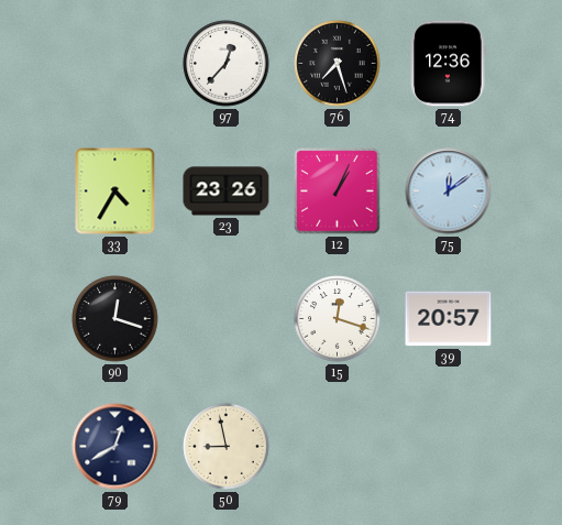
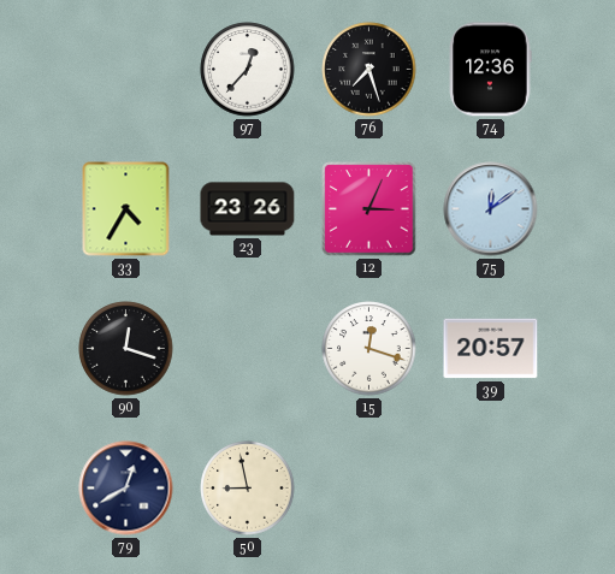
12: 1:04 -> 3:04 (369, 209)
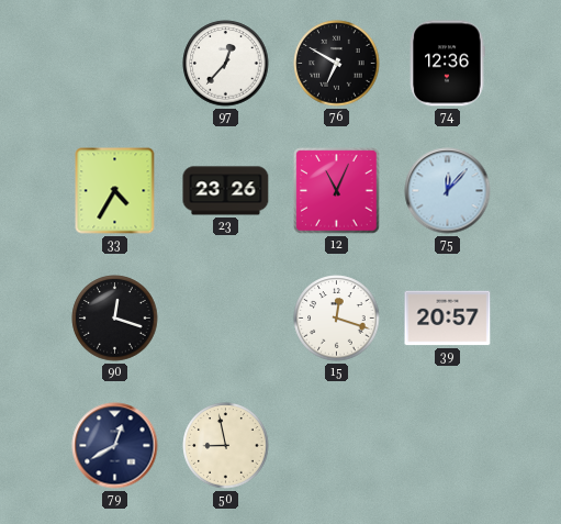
76: 7:27 -> 6:50 (337, 64)
12: 3:04 -> 11:04 (337, 191)
75: 12:09 -> 12:07 (448, 191)
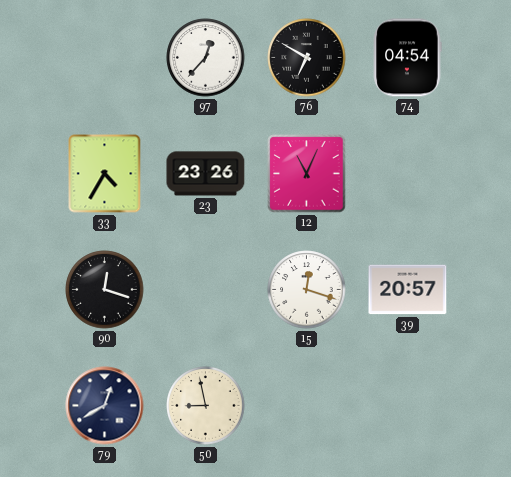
74: 12:36 -> 04:54 (407, 58)
75: 12:07 -> none (448, 191)
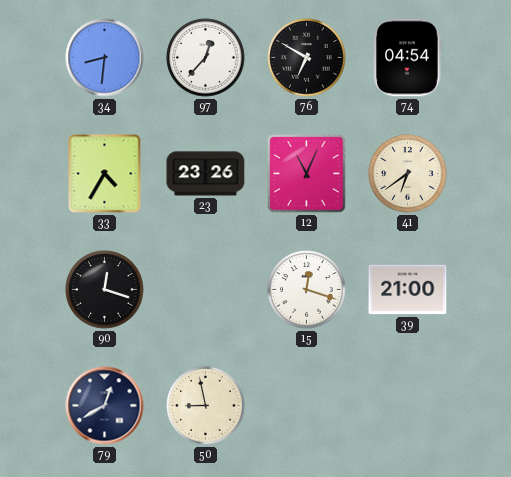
34: none -> 8:31 (105, 58)
41: none -> 6:39 (408, 174)
39: 20:57 -> 21:00 (408, 290)
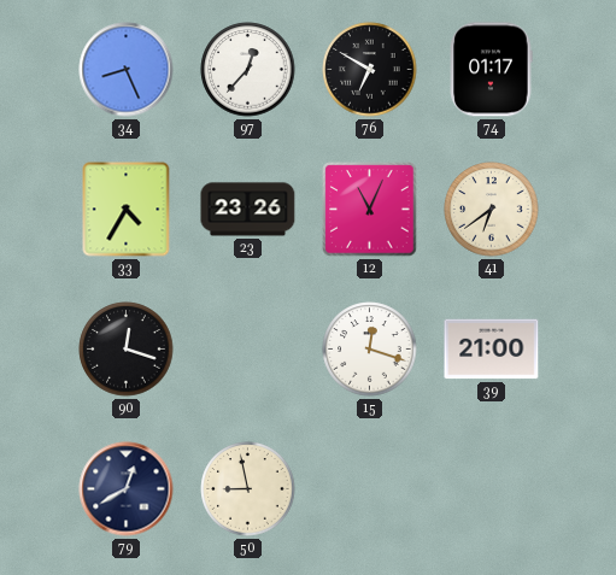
34: 8:31 -> 8:26 (127, 70)
74: 04:54 -> 01:17 (491, 70)
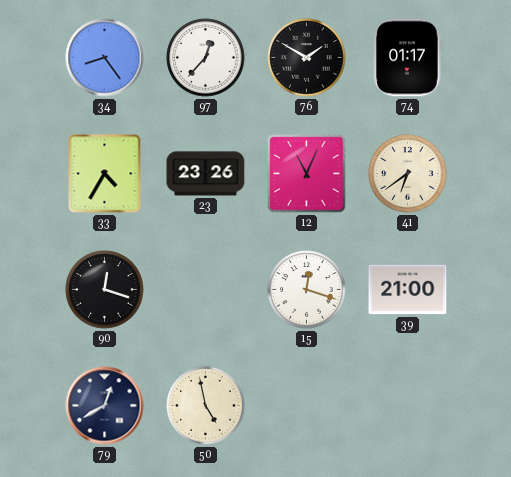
34: 8:26 -> 8:24 (105, 58)
76: 6:50 -> 1:50 (307, 58)
50: 8:58 -> 4:58 (206, 406)
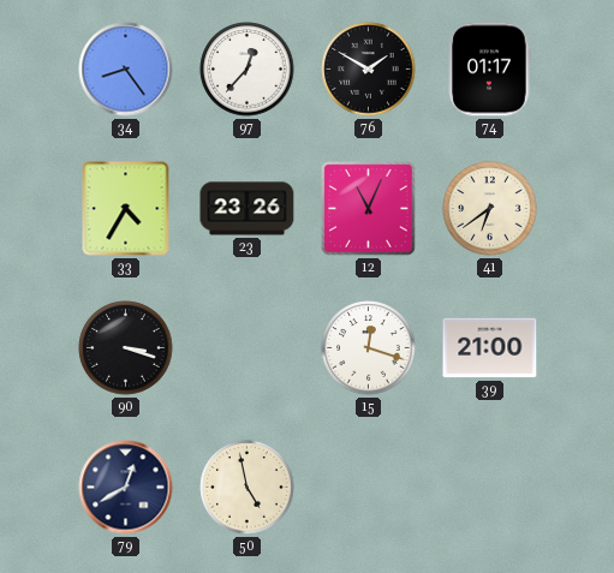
90: 12:18 -> 3:18 (126, 348)
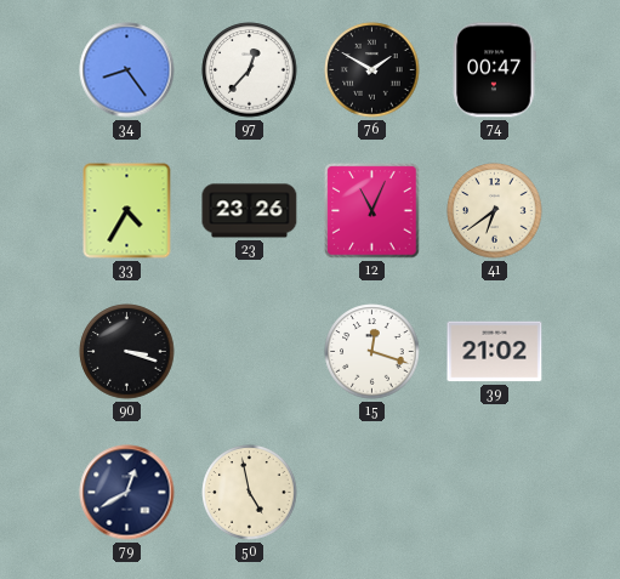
74: 01:17 -> 00:47 (494, 70)
39: 21:00 -> 21:02 (495, 352)
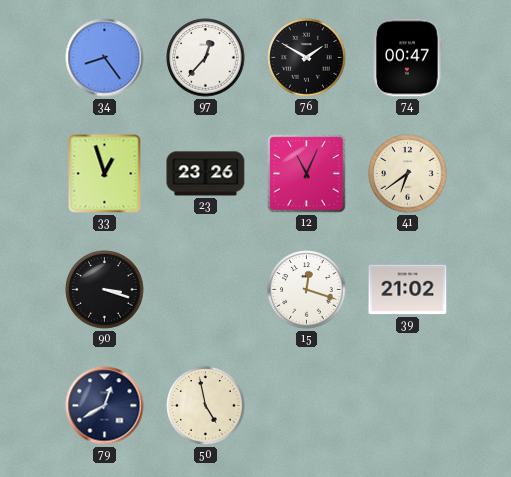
33: 4:35 -> 12:57 (105, 174)
